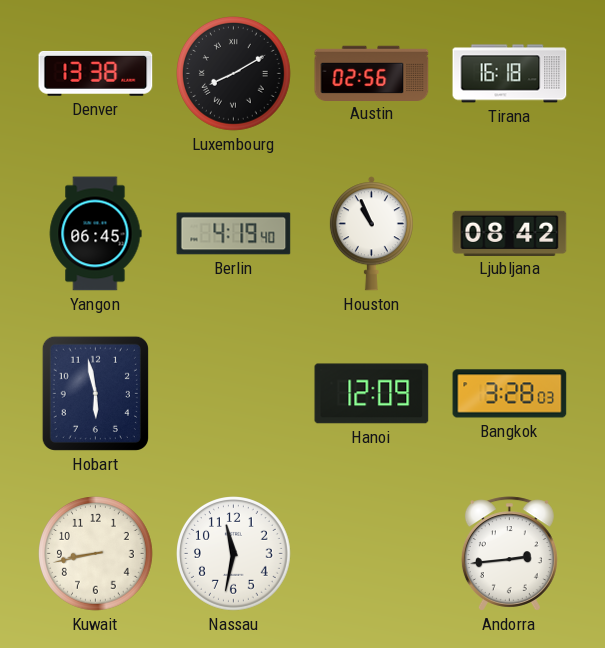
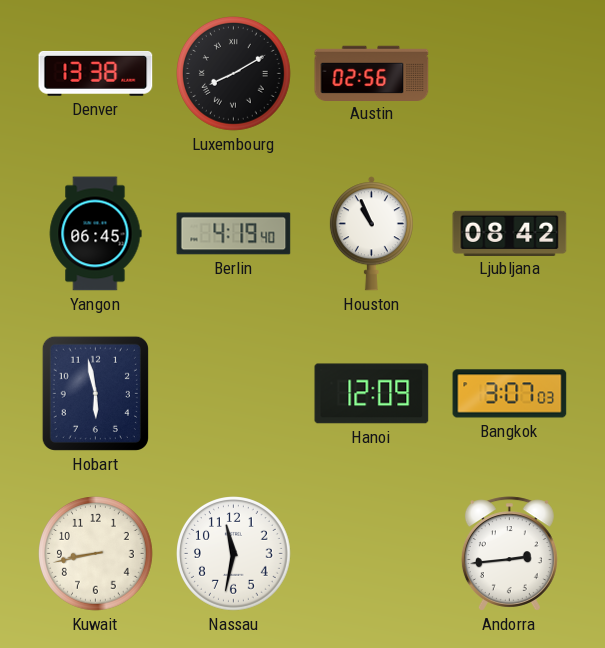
Tirana: 16:18 -> none (510, 74)
Bangkok: 3:28 -> 3:07 (510, 394)
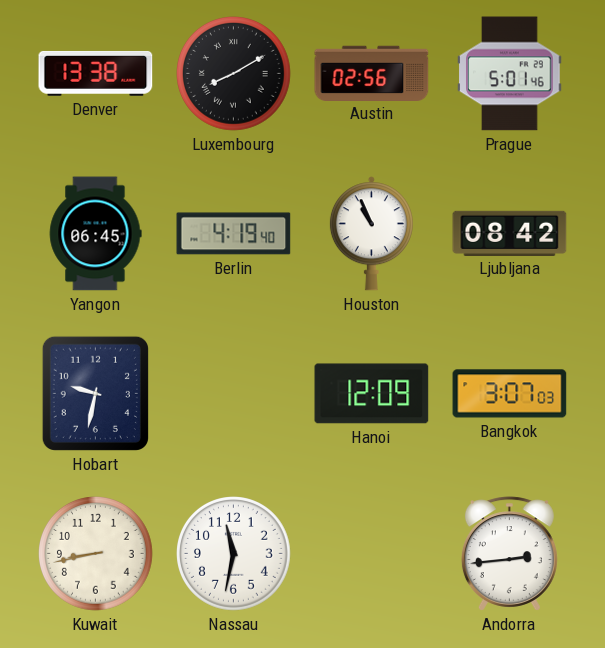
Prague: none -> 5:01 (510, 74)
Hobart: 5:58 -> 9:32 (95, 393)
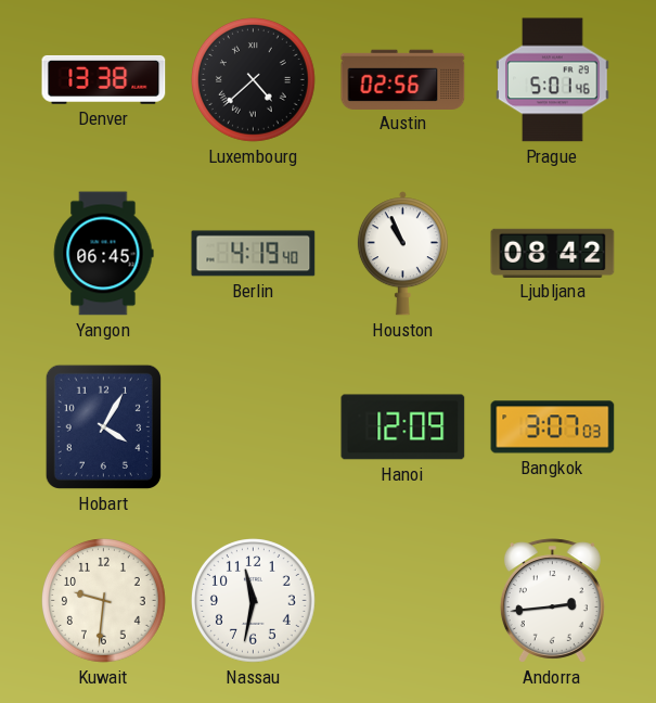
Luxembourg: 8:10 -> 4:38 (254, 80)
Hobart: 9:32 -> 4:05 (103, 426)
Kuwait: 8:43 -> 9:31 (104, 601)
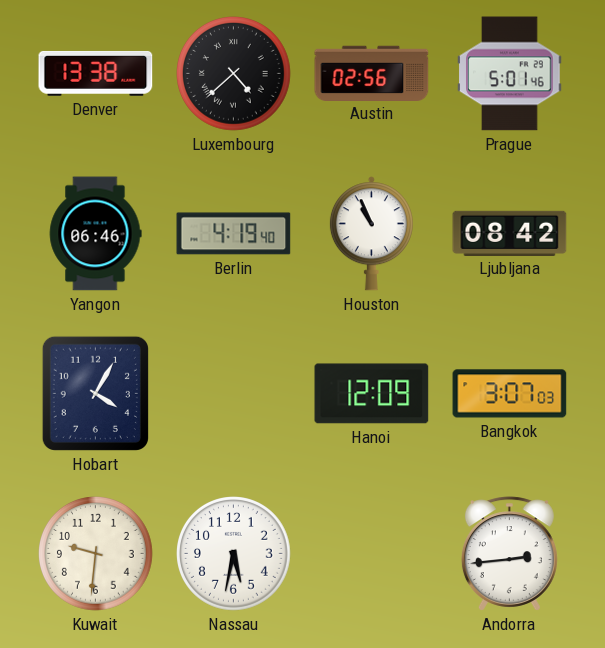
Yangon: 06:45 -> 06:46 (95, 234)
Nassau: 11:32 -> 5:32 (234, 554)
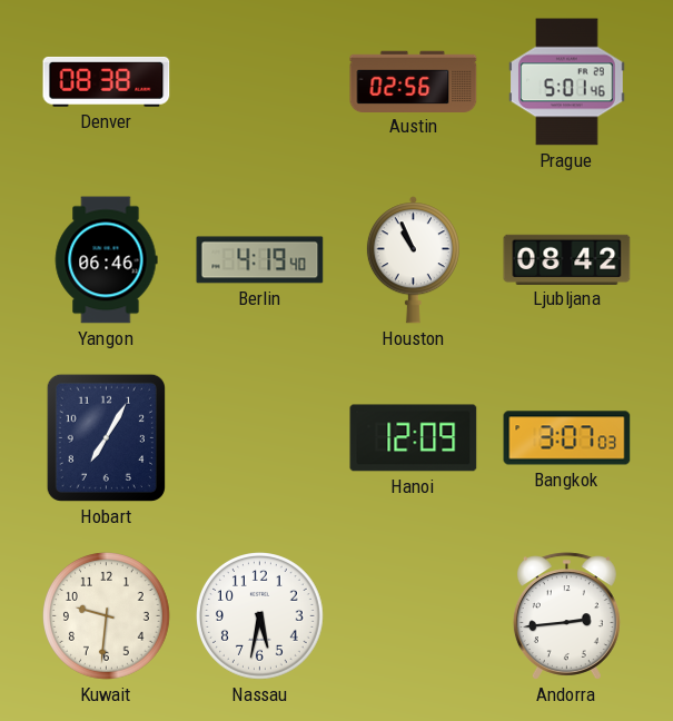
Denver: 13:38 -> 08:38 (107, 81)
Luxembourg: 4:38 -> none (234, 74)
Hobart: 4:05 -> 7:05 (106, 437)
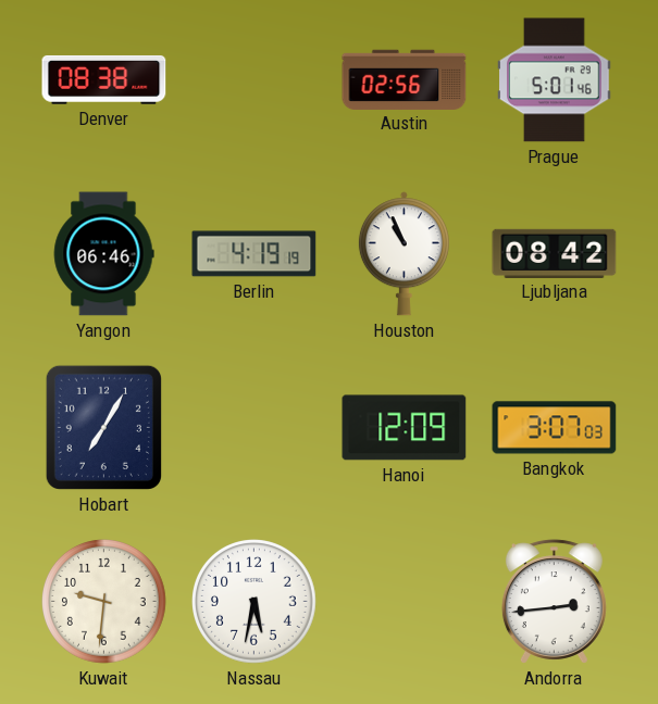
Berlin: 4:19:40 -> 4:19:19 (254, 254)
